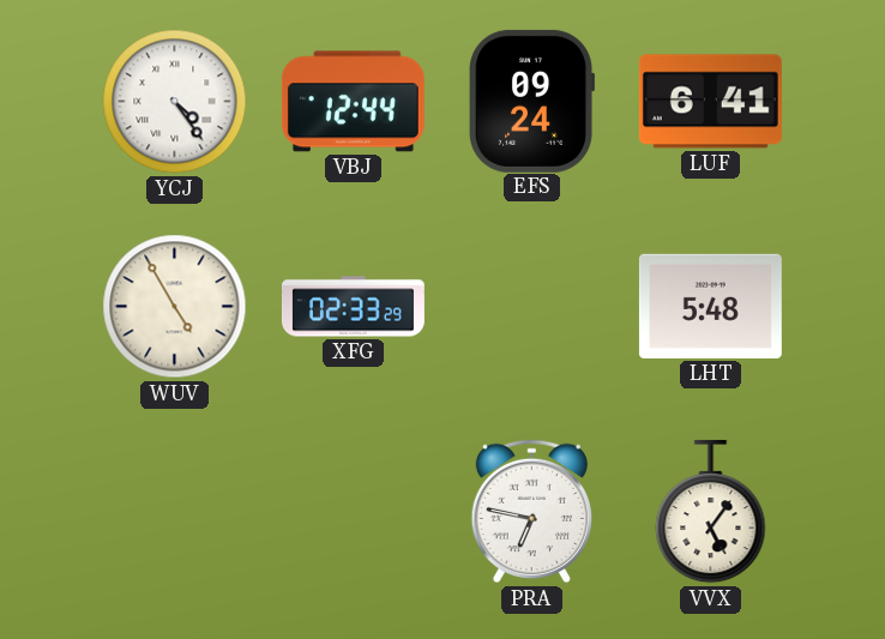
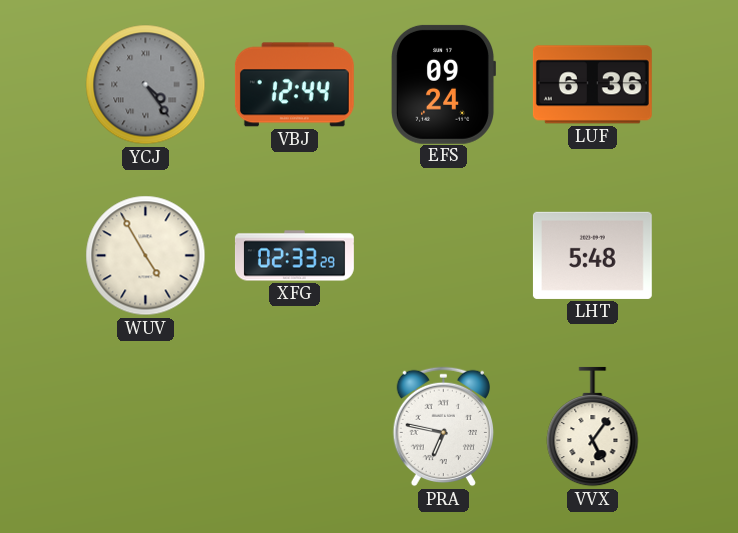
YCJ dial: white -> grey (146, 85)
LUF: 6:41 -> 6:36 (592, 85)
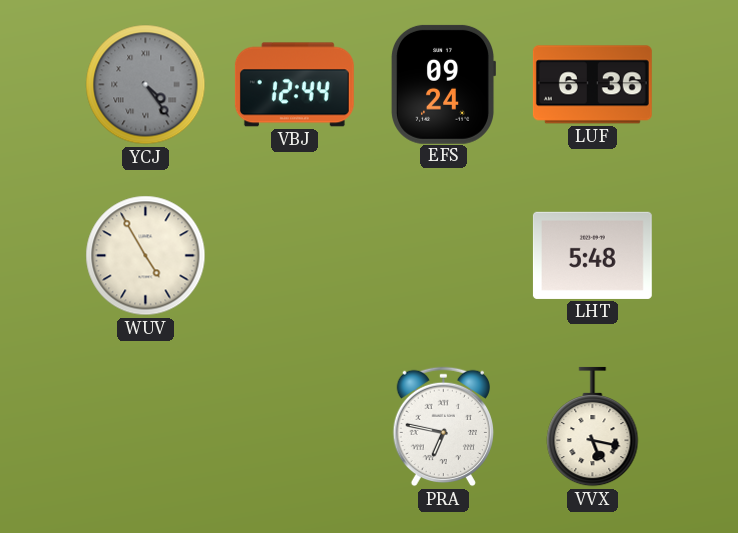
XFG: 02:33 -> none (294, 256)
VVX: 5:06 -> 5:17 (593, 427)
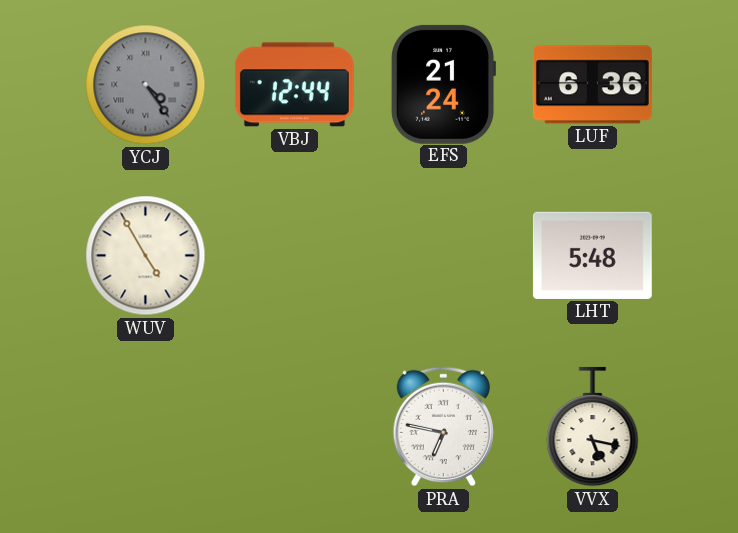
EFS: 09:24 -> 21:24 (443, 84)
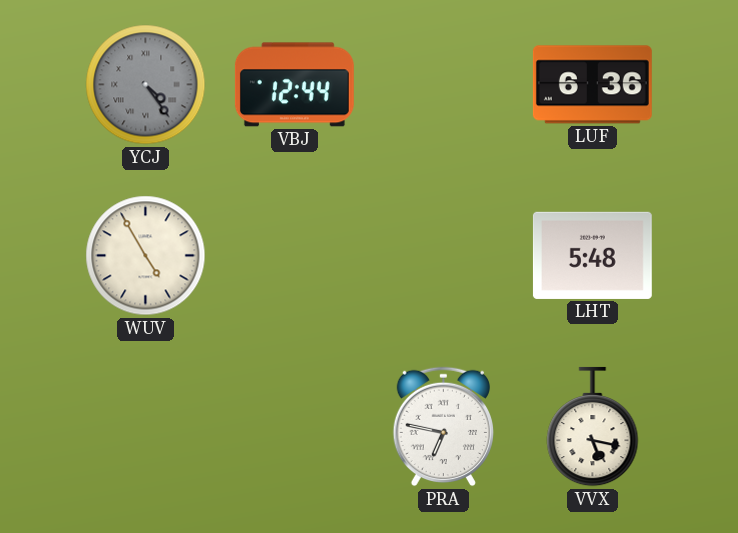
EFS: 21:24 -> none (443, 84)
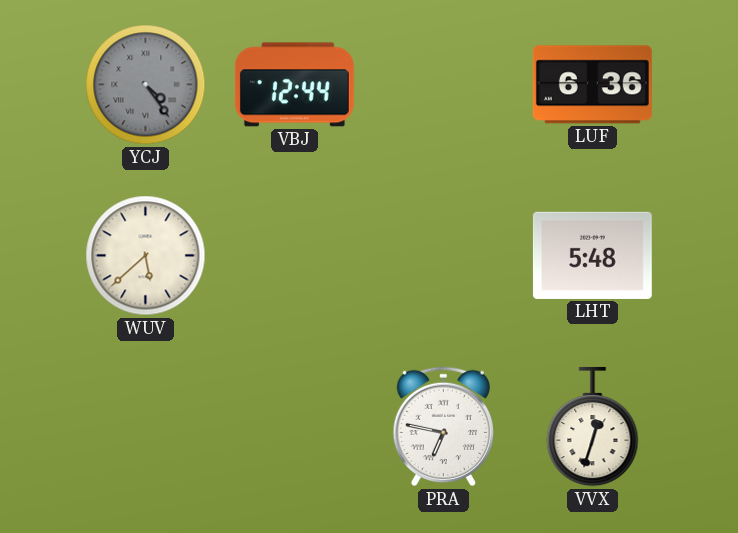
WUV: 4:55 -> 5:38 (146, 256)
VVX: 5:17 -> 12:33 (593, 427)
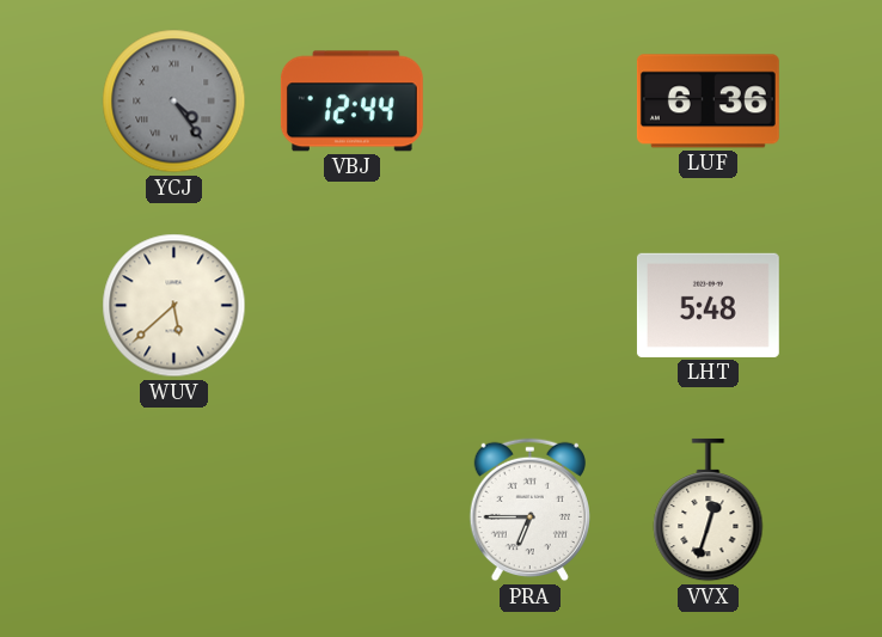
PRA: 6:47 -> 6:45 (529, 510)
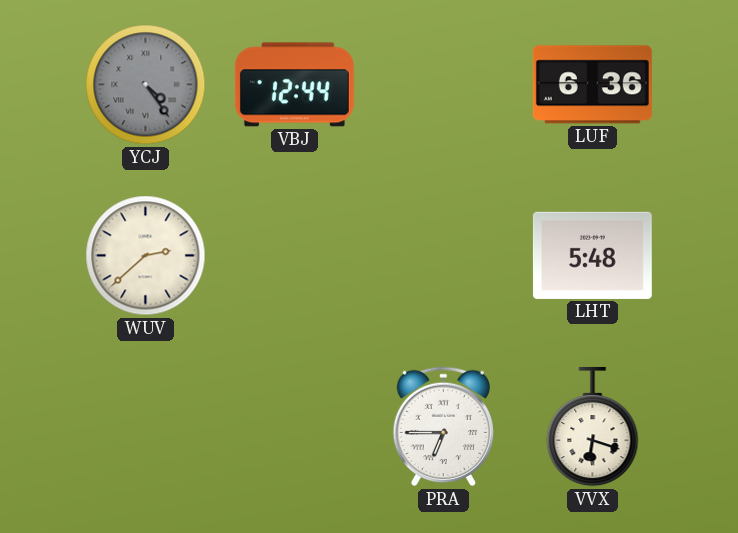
WUV: 5:38 -> 2:38 (146, 256)
VVX: 12:33 -> 6:18 (593, 427)
